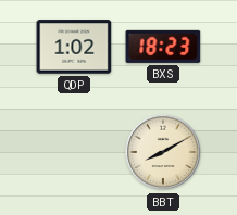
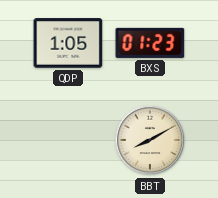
QDP: 1:02 -> 1:05 (68, 43)
BXS: 18:23 -> 01:23 (150, 43)
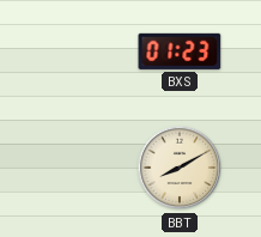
QDP: 1:05 -> none (68, 43)
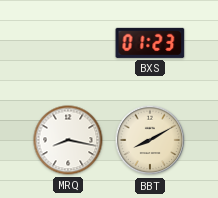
MRQ: none -> 8:17 (68, 140)
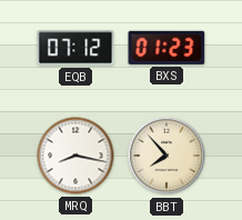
EQB: none -> 07:12 (75, 48)
BBT: 8:10 -> 7:53 (167, 156)
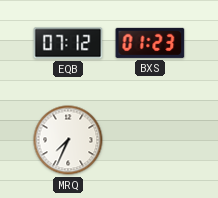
MRQ: 8:17 -> 7:34 (68, 140)
BBT: 7:53 -> none (167, 156)
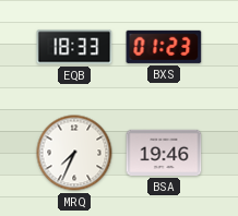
EQB: 07:12 -> 18:33 (74, 47)
BSA: none -> 19:46 (164, 153)
